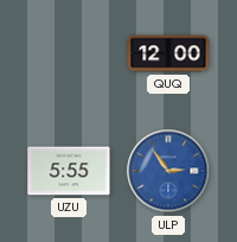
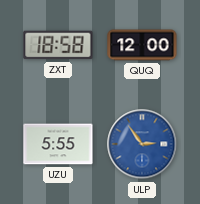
ZXT: none -> 18:58 (58, 45)
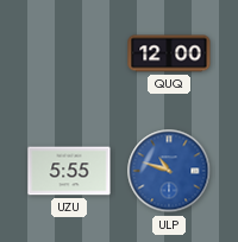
ZXT: 18:58 -> none (58, 45)
ULP: 2:54 -> 10:48 (169, 171)
